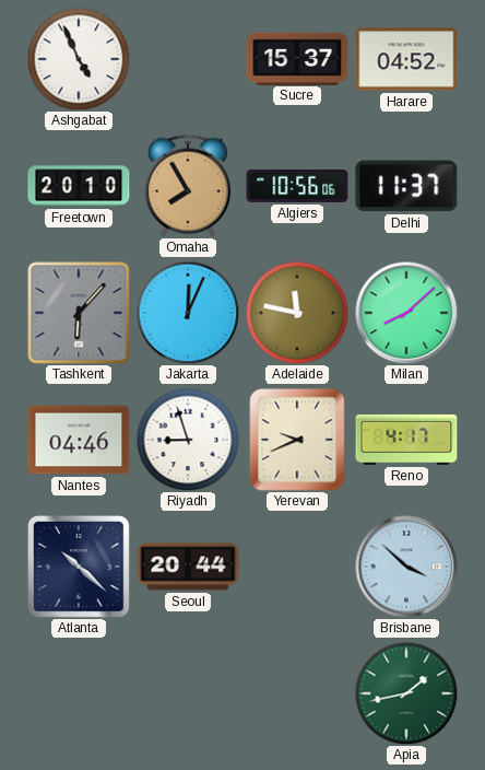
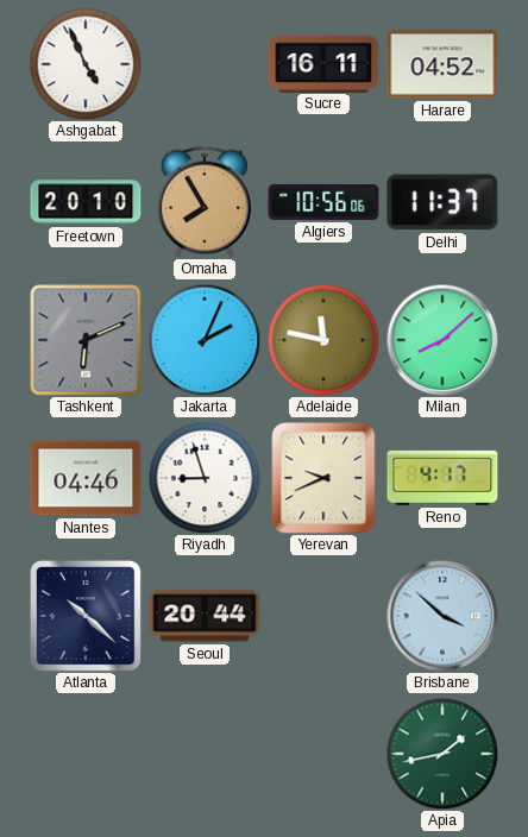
Sucre: 15:37 -> 16:11 (323, 63)
Tashkent: 6:07 -> 6:11 (86, 340)
Jakarta: 12:04 -> 2:04 (205, 340)
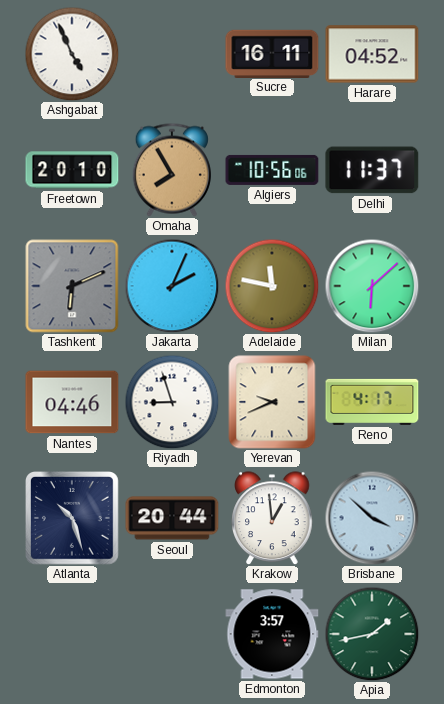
Milan: 8:08 -> 6:08 (372, 286)
Atlanta: 10:22 -> 10:27 (73, 519)
Krakow: none -> 12:59 (272, 518)
Edmonton: none -> 3:57 (272, 634)
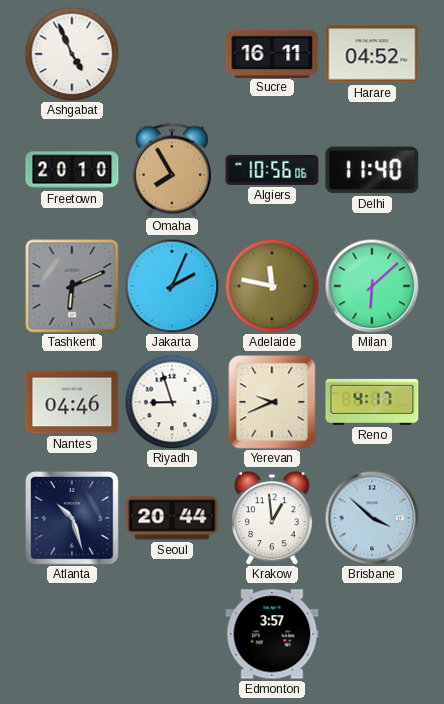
Delhi: 11:37 -> 11:40 (372, 170)
Apia: 1:43 -> none (372, 634)
